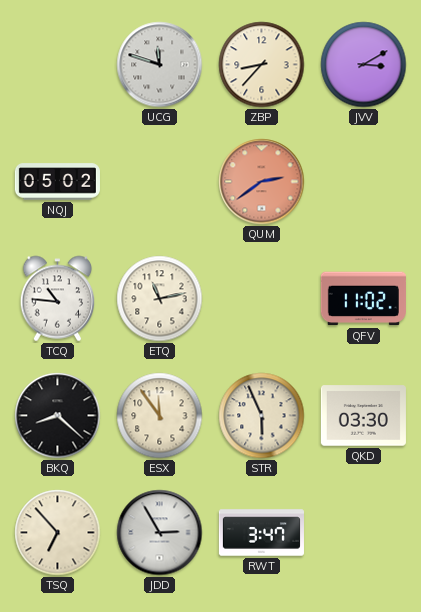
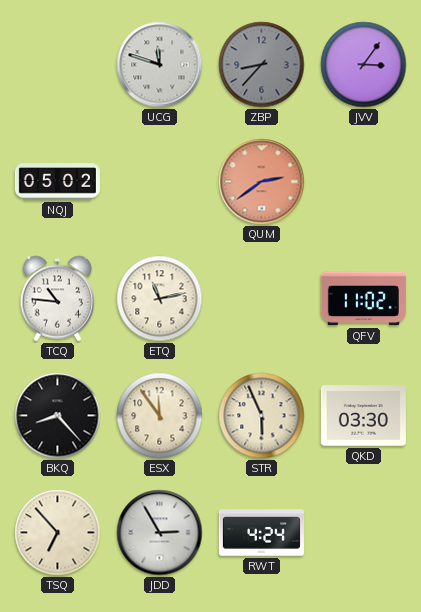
ZBP dial: cream -> grey (262, 65)
JVV: 3:10 -> 3:06 (364, 65)
BKQ: 8:22 -> 8:23 (58, 416)
RWT: 3:47 -> 4:24 (261, 533)
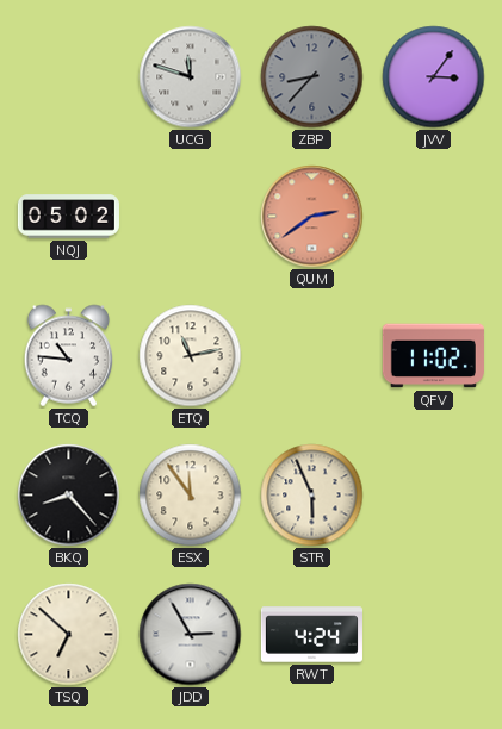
QKD: 03:30 -> none (363, 416)
TSQ: 6:53 -> 6:52 (69, 635)
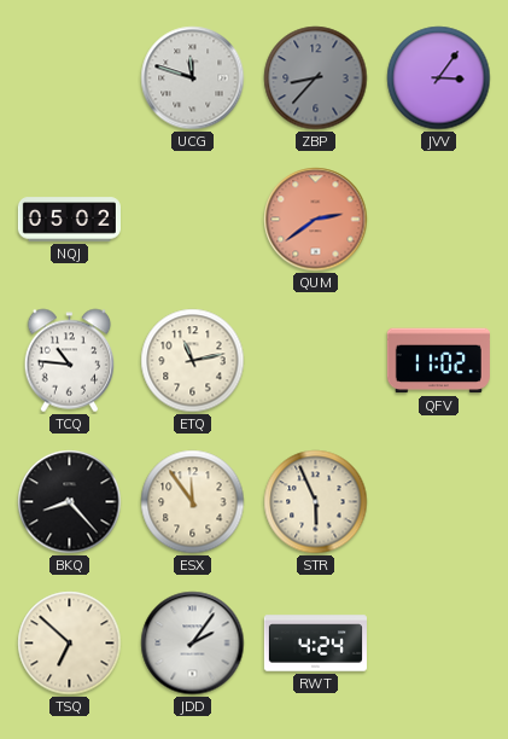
JDD: 2:55 -> 2:06 (193, 644)
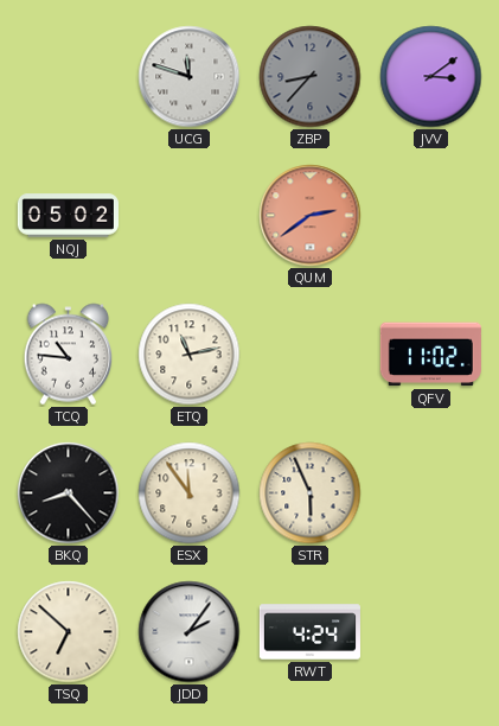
JVV: 3:06 -> 3:09 (431, 77)
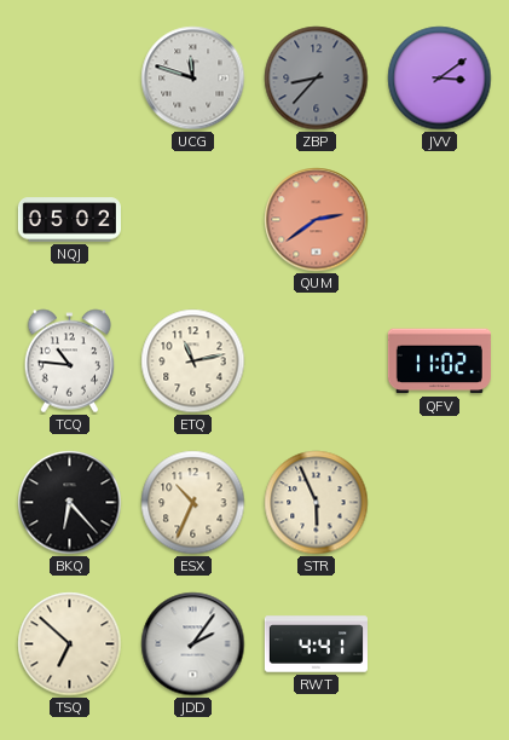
BKQ: 8:23 -> 6:23 (70, 503)
ESX: 11:54 -> 10:34 (193, 503)
RWT: 4:24 -> 4:41 (316, 644)
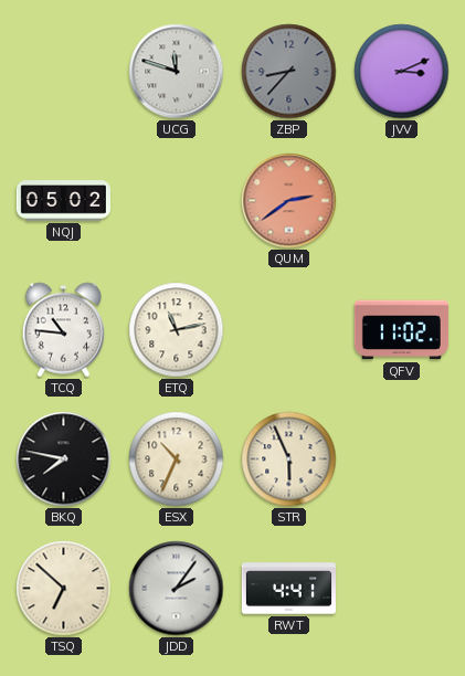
JVV: 3:09 -> 3:11 (402, 72)
BKQ: 6:23 -> 7:47 (64, 460)
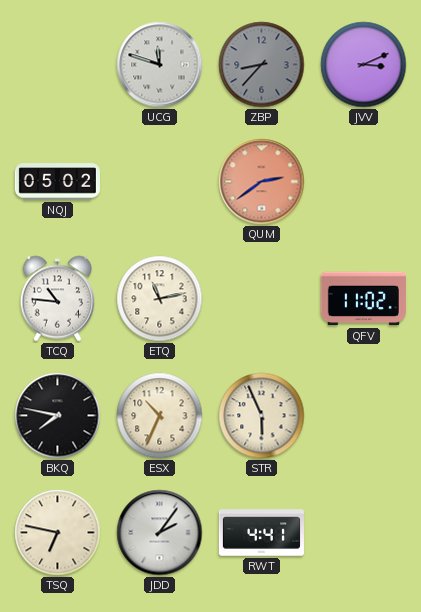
TSQ: 6:52 -> 6:47 (58, 533)
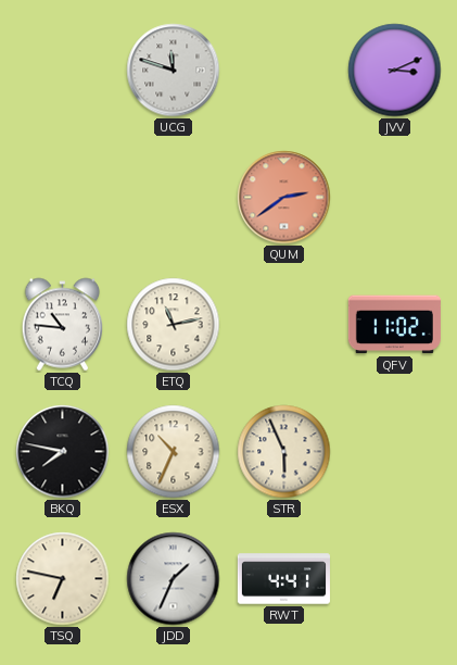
ZBP: 8:37 -> none (262, 65)
NQJ: 05:02 -> none (57, 182)
JDD: 2:06 -> 1:34 (174, 579)
